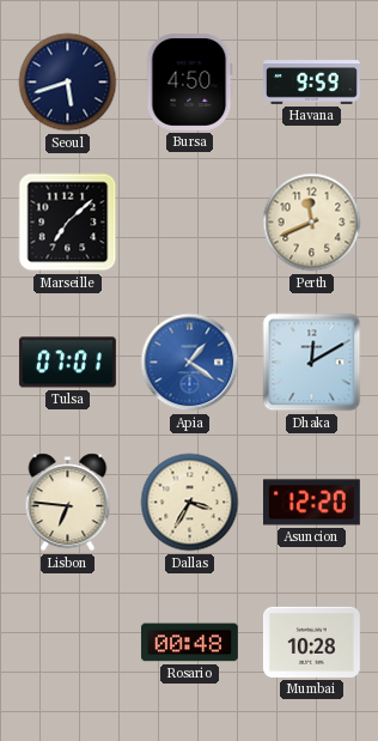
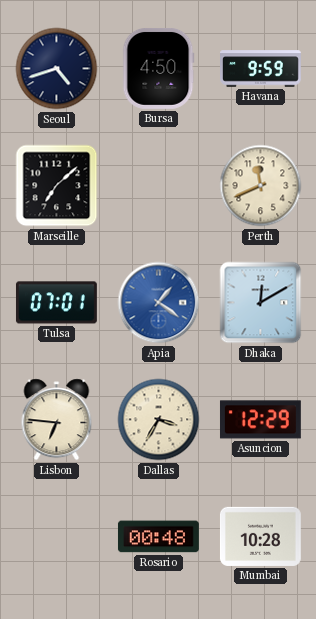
Seoul: 5:42 -> 4:42 (57, 69)
Asuncion: 12:20 -> 12:29 (260, 420)
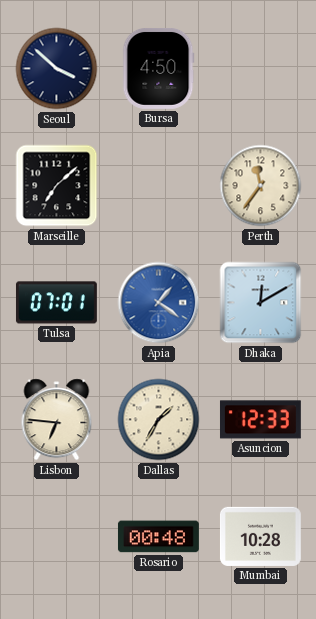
Seoul: 4:42 -> 3:52 (57, 69)
Havana: 9:59 -> none (261, 69)
Perth: 11:41 -> 11:36 (261, 186)
Dallas: 3:35 -> 1:35 (159, 420)
Asuncion: 12:29 -> 12:33 (260, 420)
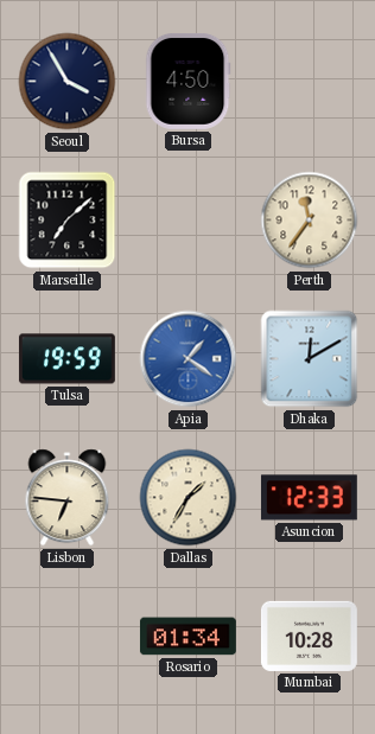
Seoul: 3:52 -> 3:55 (68, 82)
Tulsa: 07:01 -> 19:59 (66, 359)
Rosario: 00:48 -> 01:34 (188, 637)
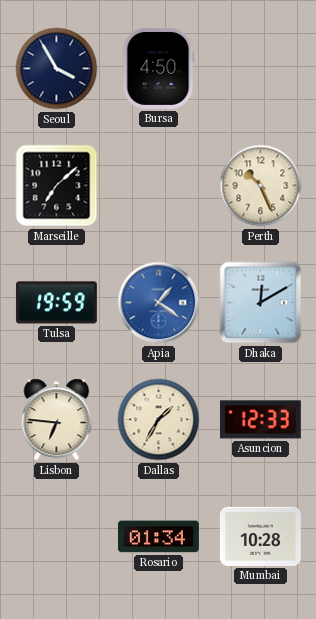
Perth: 11:36 -> 10:26 (261, 186)
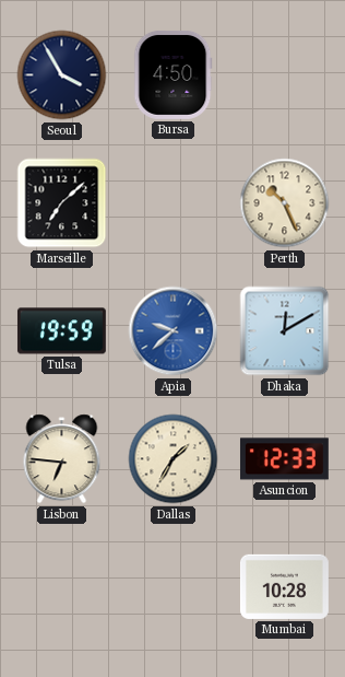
Apia: 1:21 -> 9:38 (174, 331)
Rosario: 01:34 -> none (158, 537)
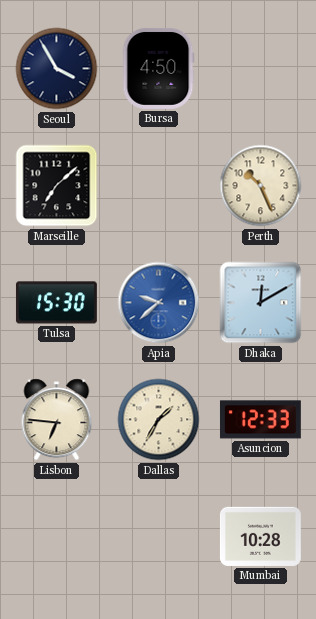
Tulsa: 19:59 -> 15:30 (56, 303)
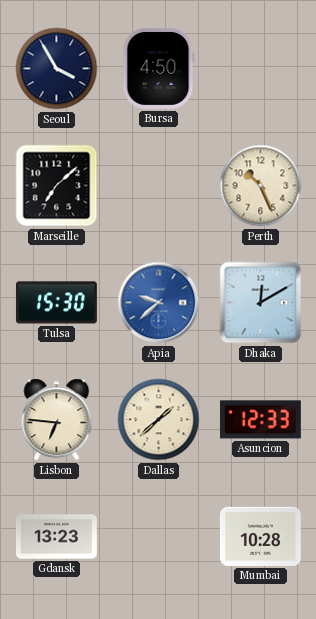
Dallas: 1:35 -> 1:38 (159, 420)
Gdansk: none -> 13:23 (56, 537)
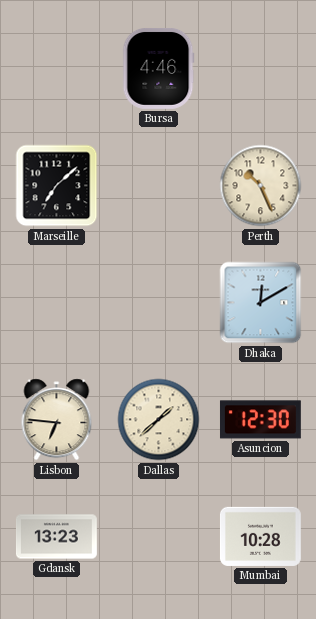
Seoul: 3:55 -> none (57, 69)
Bursa: 4:50 -> 4:46 (159, 68)
Tulsa: 15:30 -> none (56, 303)
Apia: 9:38 -> none (159, 303)
Asuncion: 12:33 -> 12:30 (260, 420)
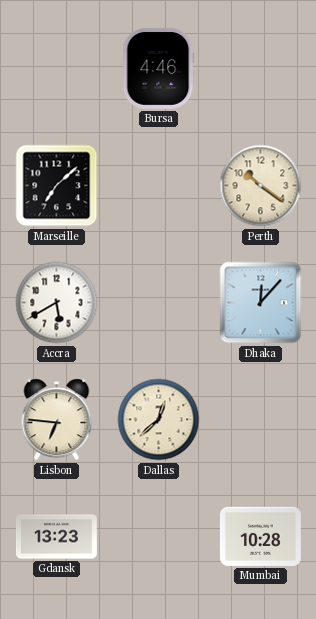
Perth: 10:26 -> 10:21 (261, 186)
Accra: none -> 5:40 (57, 303)
Dhaka: 12:10 -> 12:07 (261, 303)
Dallas: 1:38 -> 12:38 (159, 420)
Asuncion: 12:30 -> none (260, 420)
